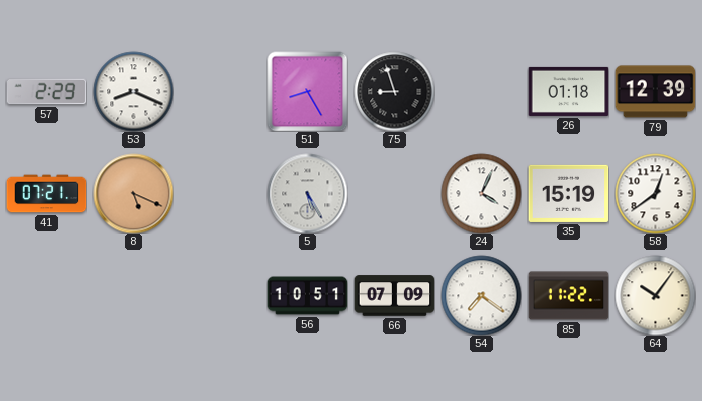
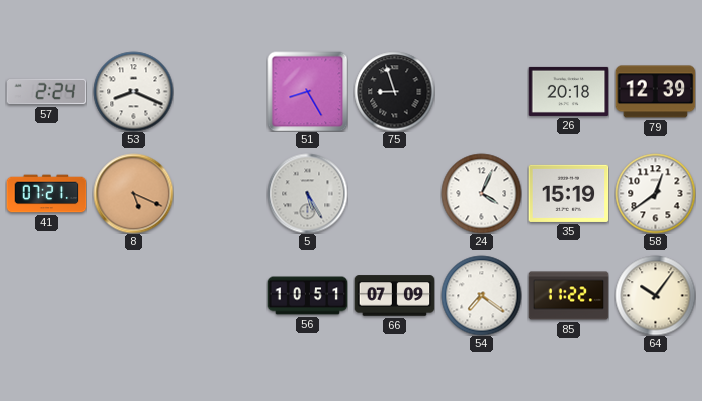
57: 2:29 -> 2:24 (46, 92)
26: 01:18 -> 20:18 (568, 91)
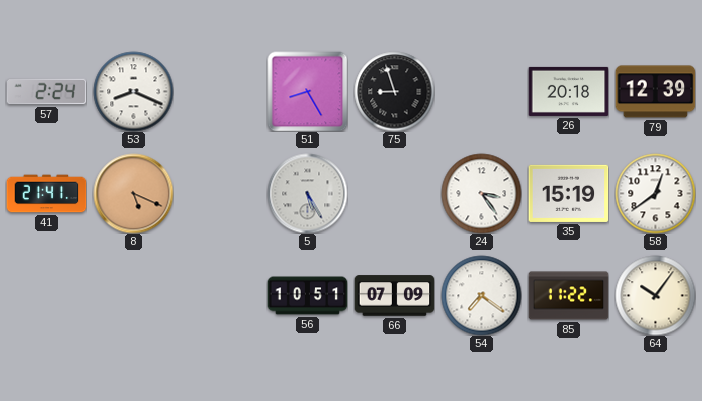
41: 07:21 -> 21:41 (46, 194)
24: 4:04 -> 3:24 (481, 193)
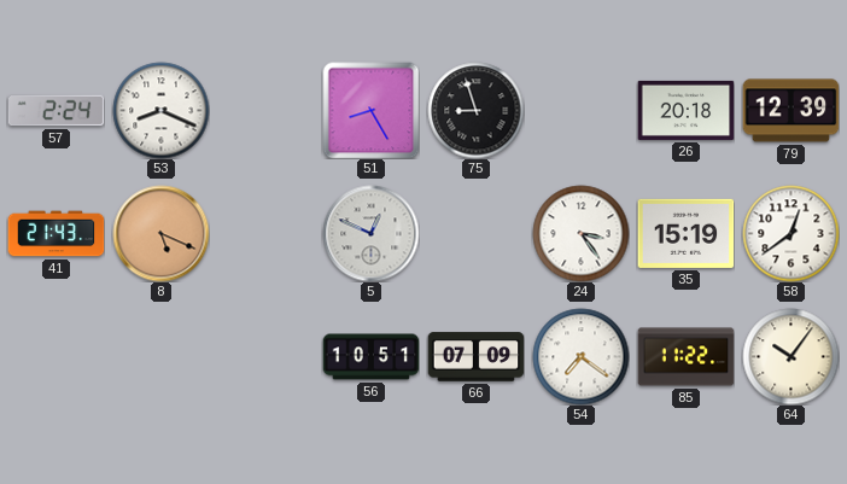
41: 21:41 -> 21:43 (56, 234)
5: 5:25 -> 12:49 (370, 233)
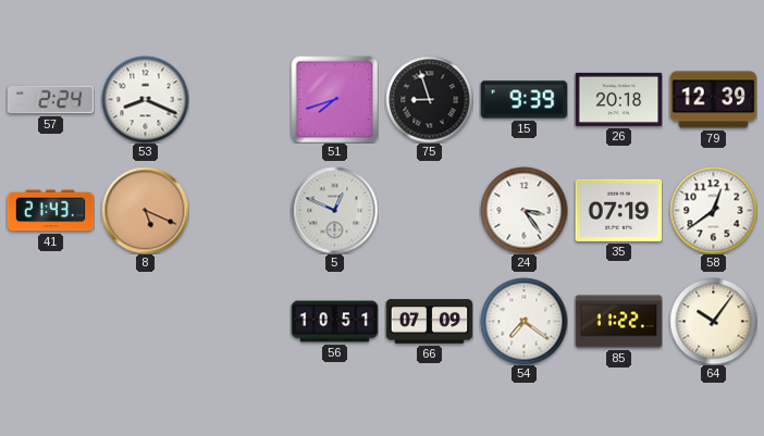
51: 8:25 -> 7:42 (334, 99)
15: none -> 9:39 (523, 100)
35: 15:19 -> 07:19 (618, 210)
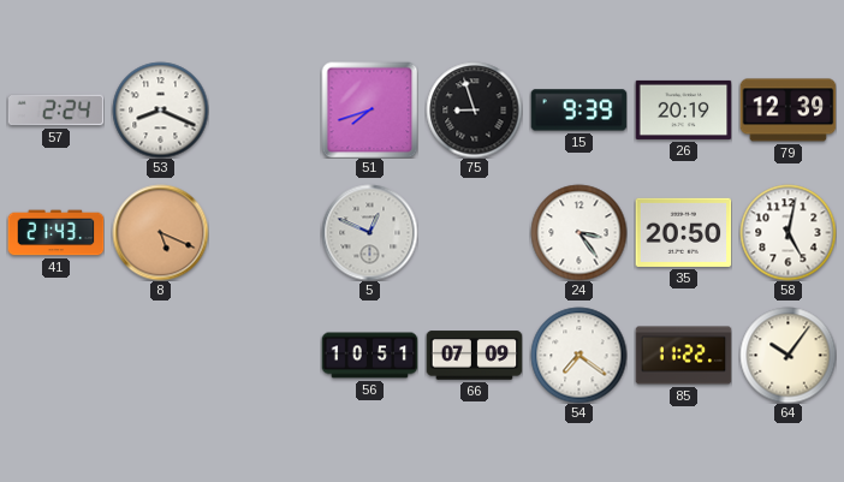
26: 20:18 -> 20:19 (683, 109)
35: 07:19 -> 20:50 (683, 232)
58: 12:39 -> 5:02 (787, 232)
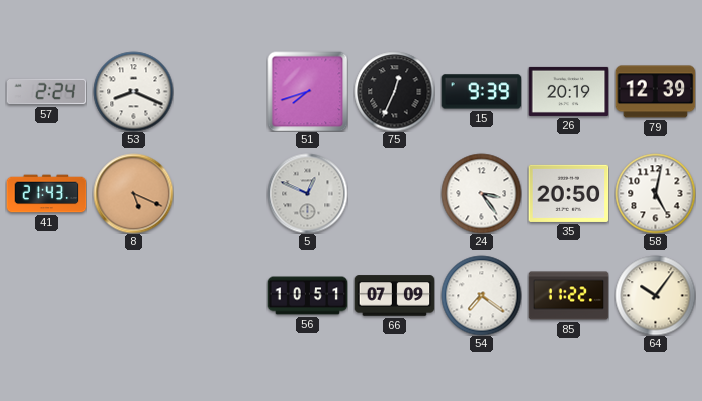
75: 8:57 -> 12:34 (394, 91)
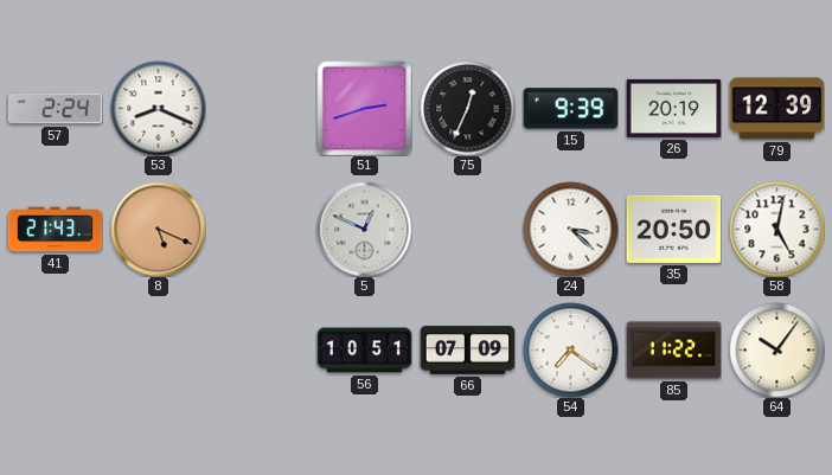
51: 7:42 -> 2:42 (364, 108)
24: 3:24 -> 3:22 (570, 229)
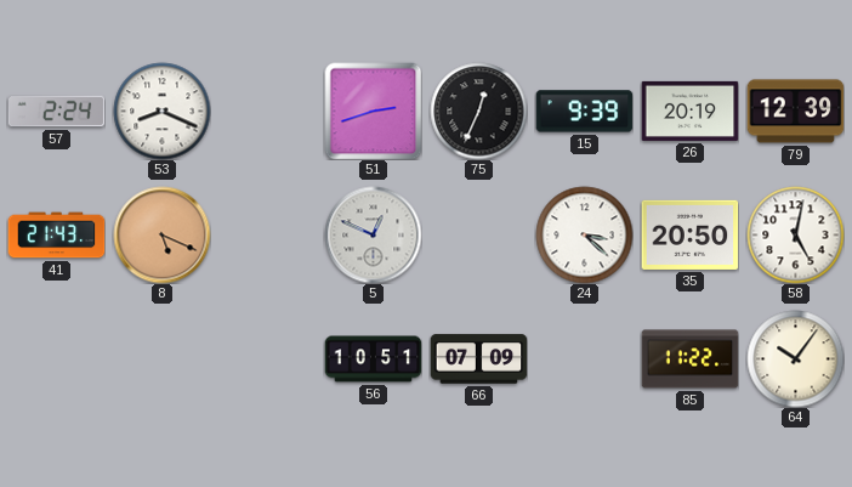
54: 7:21 -> none (570, 349)
